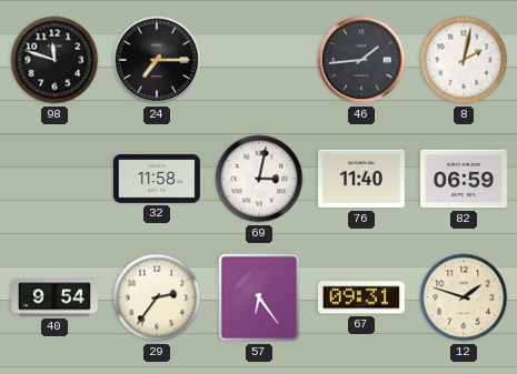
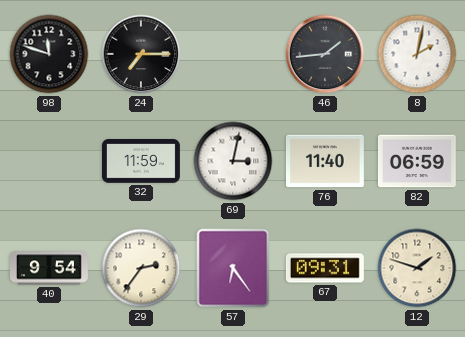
32: 11:58 -> 11:59 (141, 161)
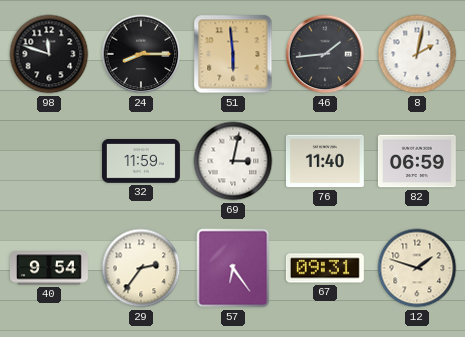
24: 7:15 -> 8:15 (141, 54)
51: none -> 5:59 (233, 54)
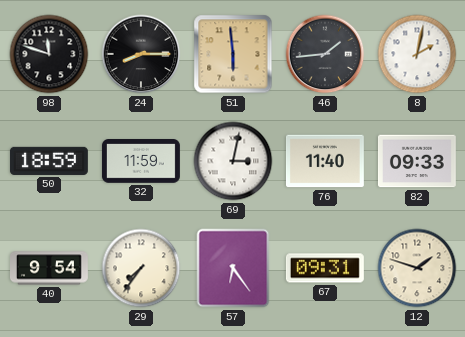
50: none -> 18:59 (49, 161)
82: 06:59 -> 09:33 (417, 161)
29: 2:36 -> 7:36 (141, 268)
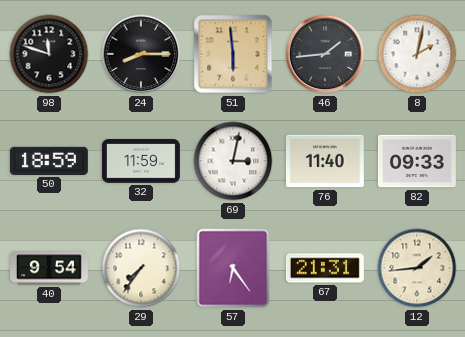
67: 09:31 -> 21:31 (325, 268)
12: 1:48 -> 1:44 (417, 268)
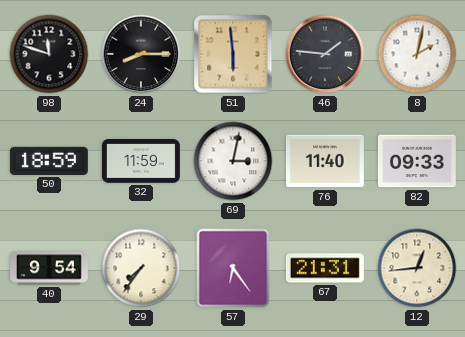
46: 1:44 -> 1:46 (325, 54)
12: 1:44 -> 12:44 (417, 268)
